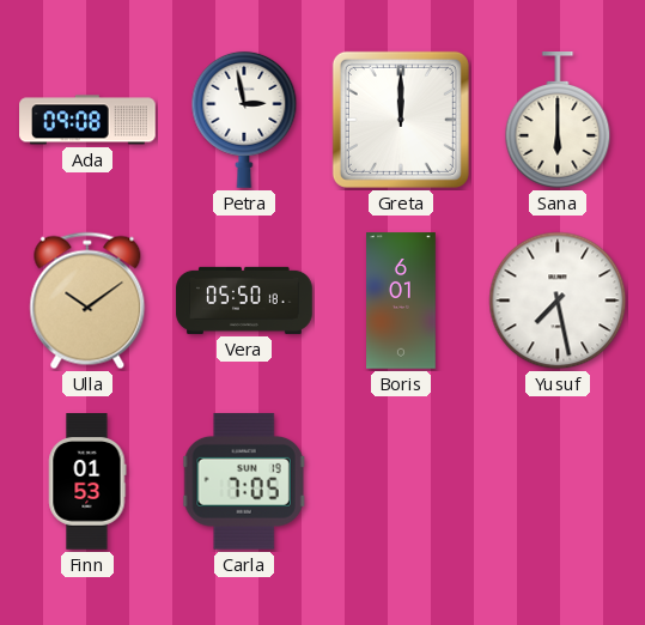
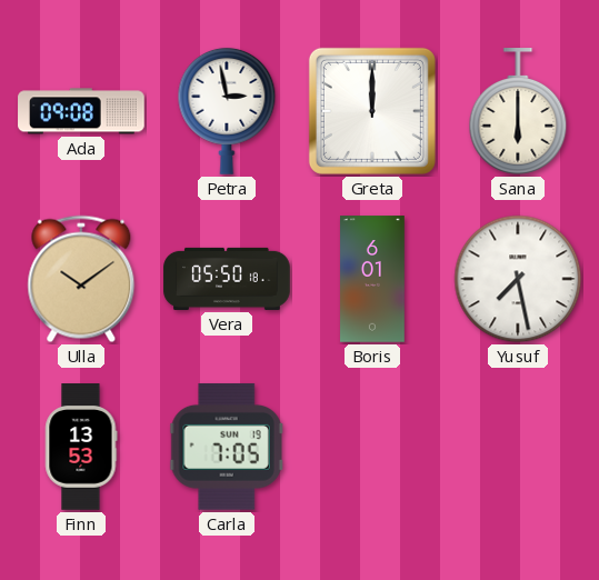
Finn: 01:53 -> 13:53 (81, 447)
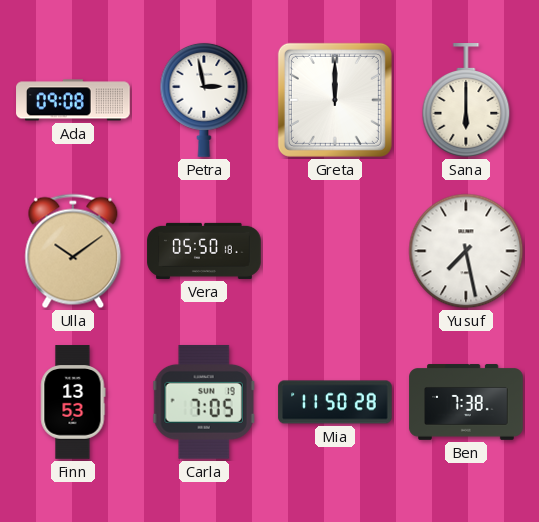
Boris: 6:01 -> none (373, 279)
Mia: none -> 11:50 (335, 402)
Ben: none -> 7:38 (466, 402)
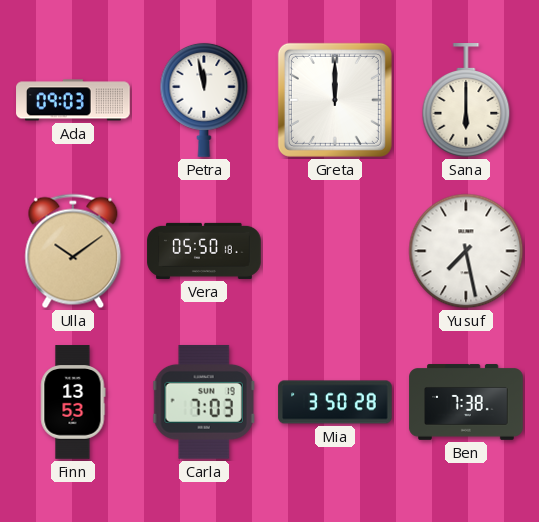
Ada: 09:08 -> 09:03 (73, 100)
Petra: 2:58 -> 11:58 (204, 100)
Carla: 7:05 -> 7:03 (204, 402)
Mia: 11:50 -> 3:50 (335, 402)
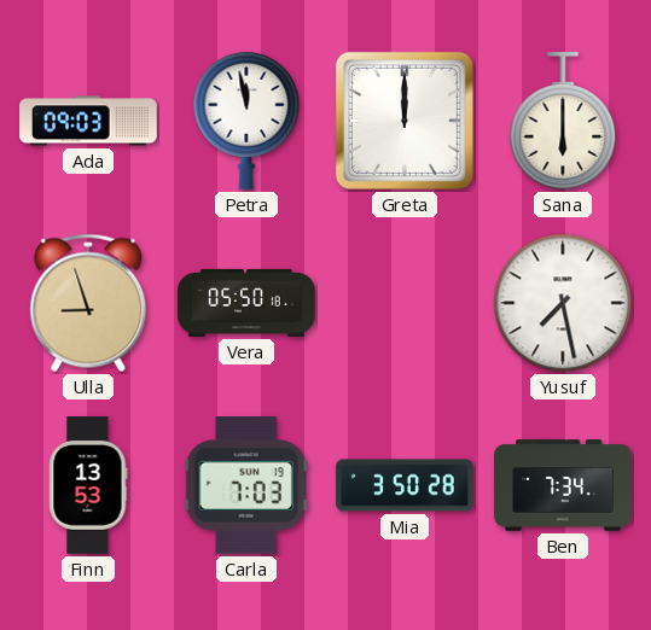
Ulla: 10:09 -> 8:57 (88, 303)
Ben: 7:38 -> 7:34 (563, 485)
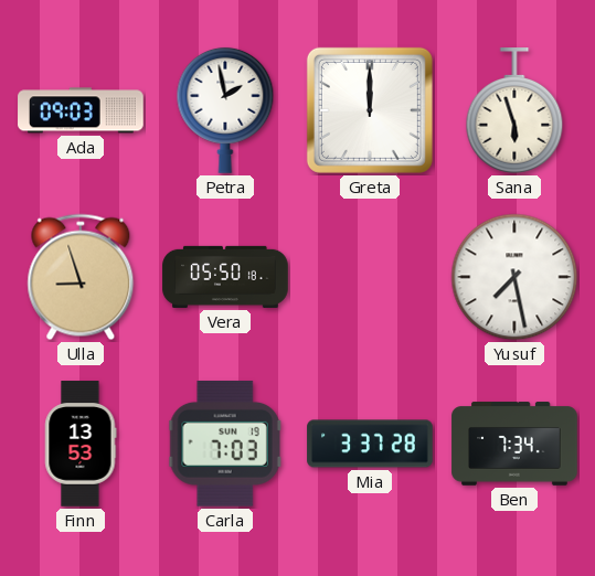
Petra: 11:58 -> 1:58 (225, 110)
Sana: 6:00 -> 5:57 (514, 110)
Mia: 3:50 -> 3:37 (370, 444)
